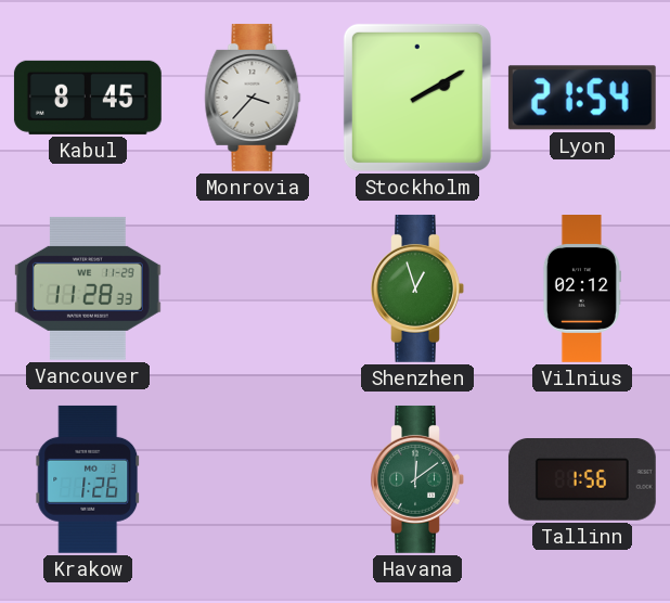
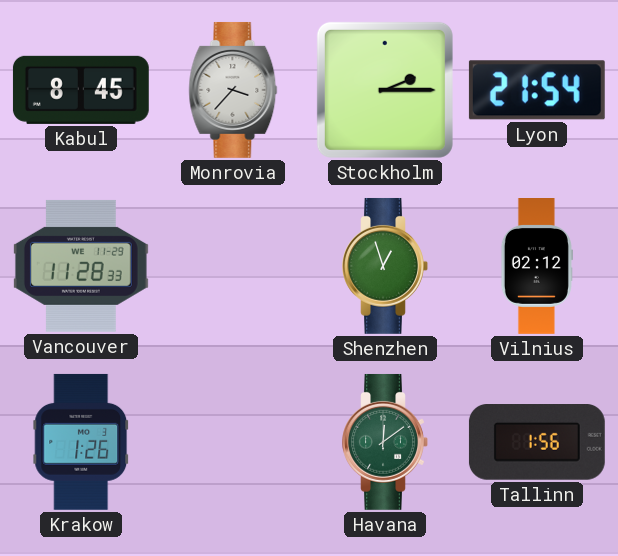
Stockholm: 2:10 -> 2:15 (385, 90)
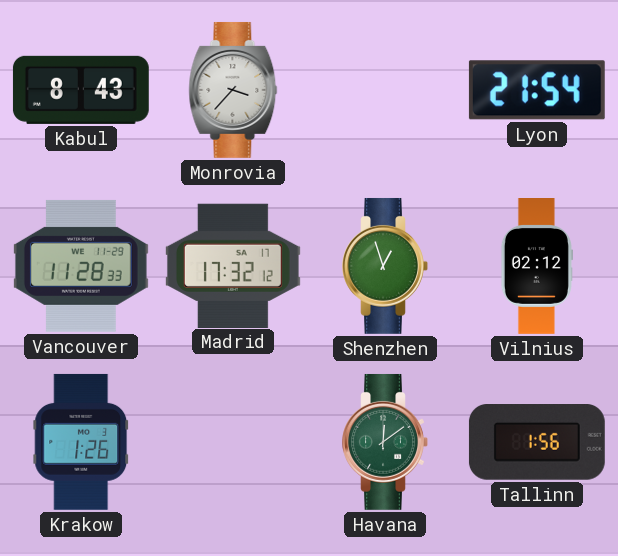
Kabul: 8:45 -> 8:43 (81, 90)
Stockholm: 2:15 -> none (385, 90)
Madrid: none -> 17:32 (233, 265)
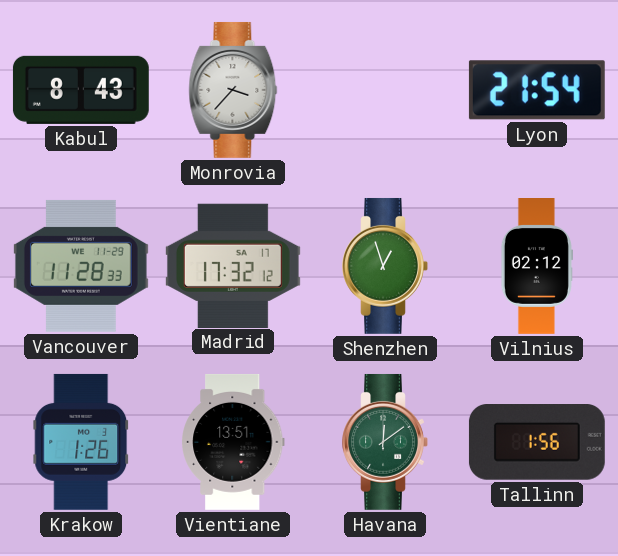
Vientiane: none -> 13:51 (234, 442)
